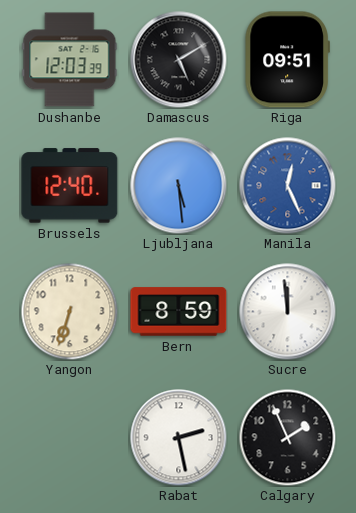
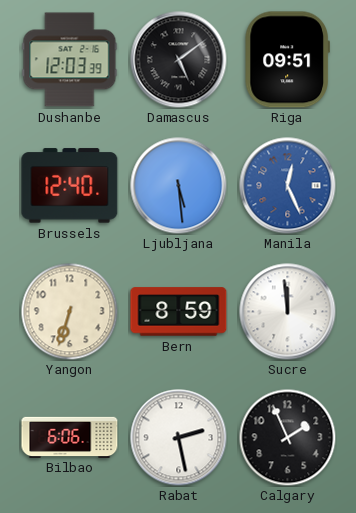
Damascus: 5:10 -> 5:09 (179, 60)
Bilbao: none -> 6:06 (70, 437)
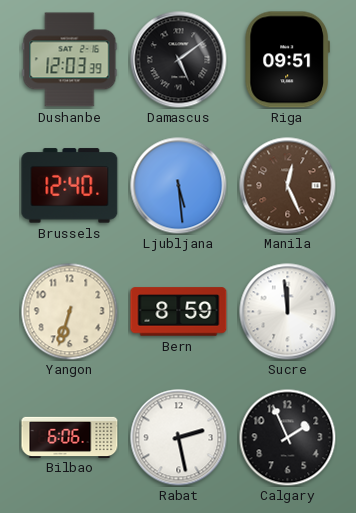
Manila dial: blue -> brown (288, 186)
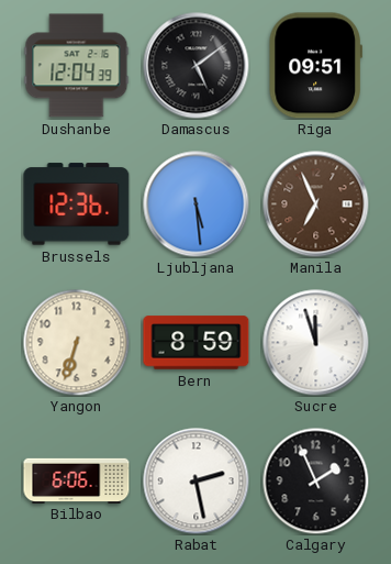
Dushanbe: 12:03 -> 12:04 (77, 66)
Brussels: 12:40 -> 12:36 (77, 204)
Manila: 12:26 -> 6:56 (316, 204)
Sucre: 11:59 -> 11:57 (316, 343)
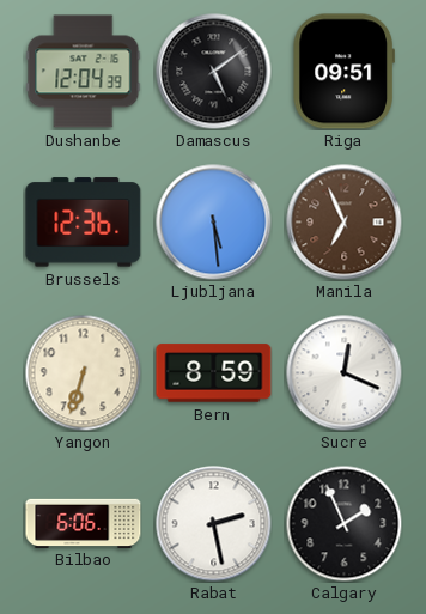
Sucre: 11:57 -> 12:19 (345, 373)
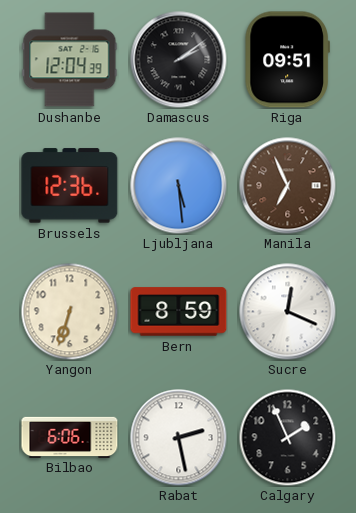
Damascus: 5:09 -> 2:09 (179, 60)
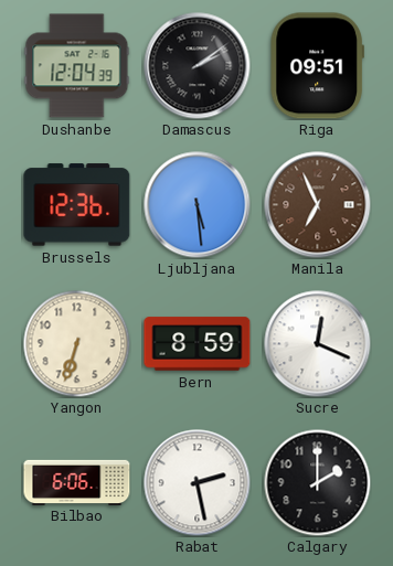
Calgary: 1:56 -> 2:00 (317, 482)
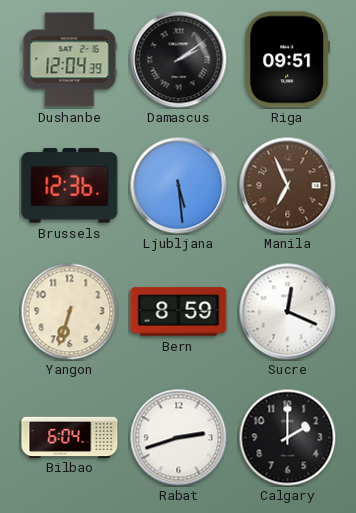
Bilbao: 6:06 -> 6:04 (70, 437)
Rabat: 2:28 -> 2:42 (179, 438)
